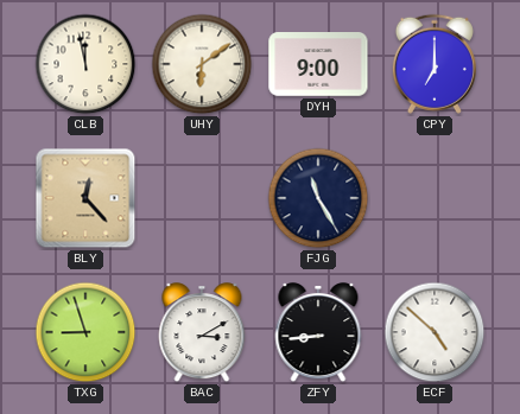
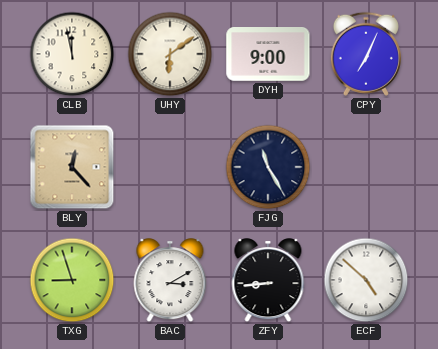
CPY: 7:00 -> 7:04 (366, 54)
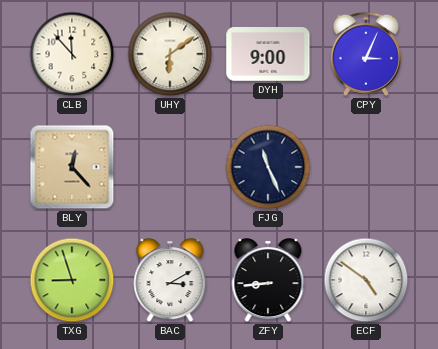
CLB: 11:58 -> 11:53 (72, 54)
CPY: 7:04 -> 3:04 (366, 54)
FJG: 11:25 -> 11:26 (268, 167)
ECF: 4:52 -> 4:51 (366, 280)
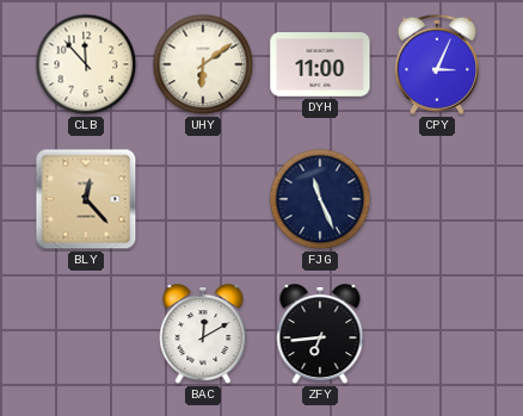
DYH: 9:00 -> 11:00 (320, 64)
TXG: 8:57 -> none (72, 280)
BAC: 3:10 -> 12:10 (203, 335)
ZFY: 8:44 -> 6:44 (320, 335)
ECF: 4:51 -> none (366, 280)
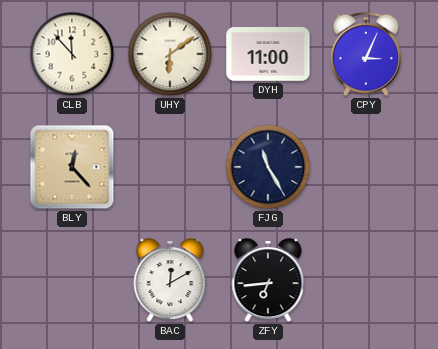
FJG: 11:26 -> 11:25 (268, 167)
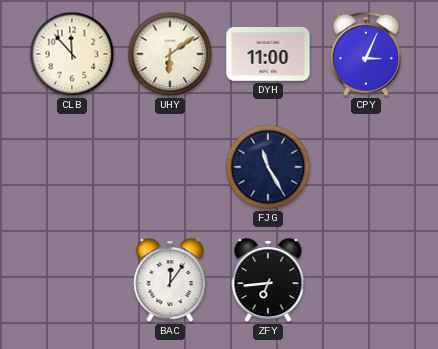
BLY: 12:23 -> none (72, 167)
BAC: 12:10 -> 12:06 (170, 281)
